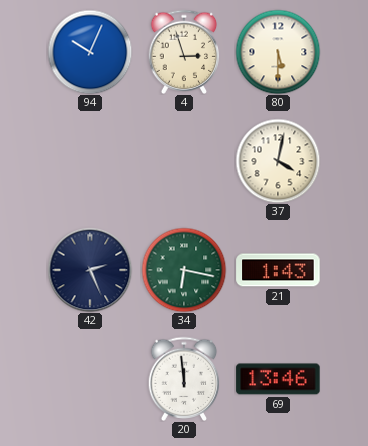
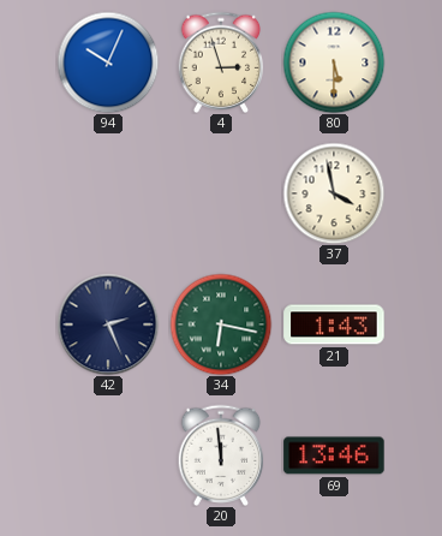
37: 4:02 -> 3:58 (334, 193)
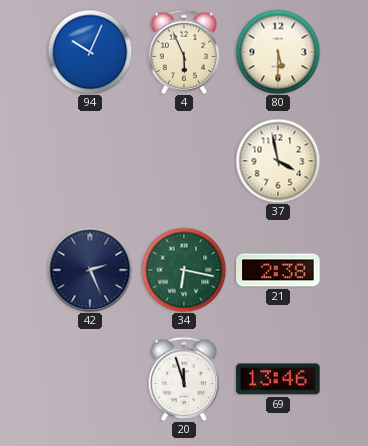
4: 2:57 -> 5:56 (184, 51)
21: 1:43 -> 2:38 (278, 270)
20: 11:59 -> 11:57 (184, 378)
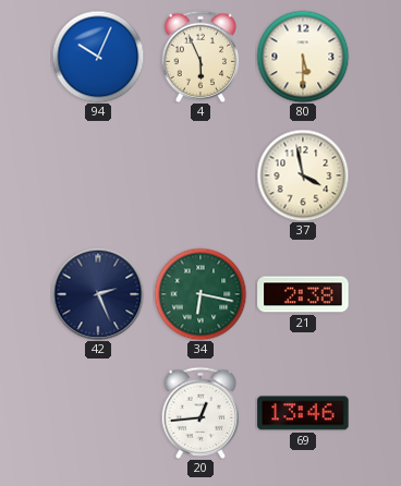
20: 11:57 -> 12:44 (200, 412)
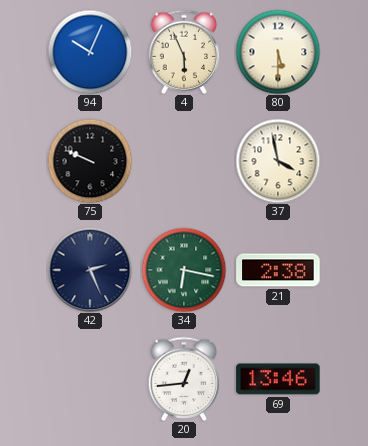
75: none -> 9:49 (90, 161)
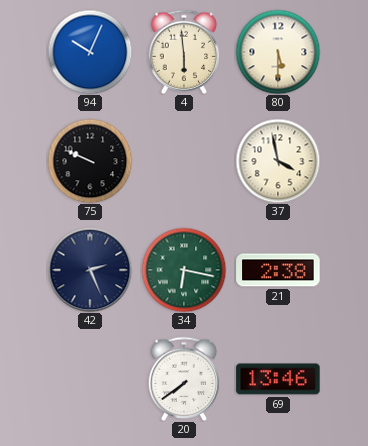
4: 5:56 -> 5:59 (184, 51)
20: 12:44 -> 7:39 (184, 378)
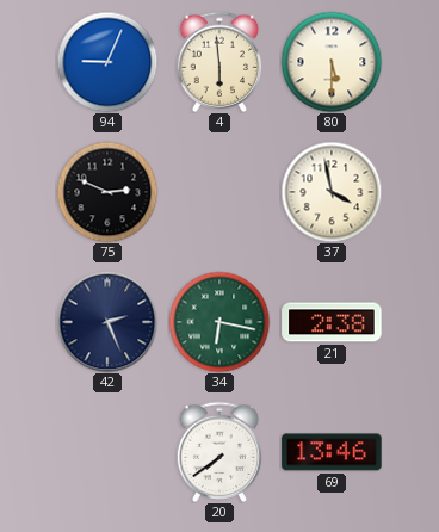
94: 10:04 -> 9:04 (107, 62)
75: 9:49 -> 2:49 (107, 192)
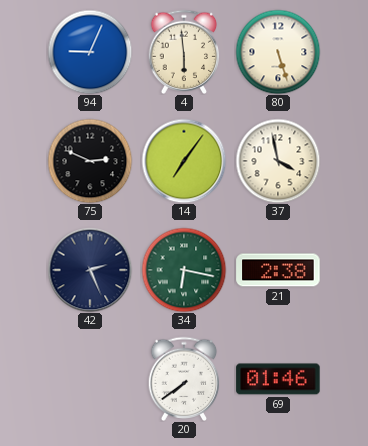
80: 5:30 -> 5:27 (278, 52)
14: none -> 7:06 (184, 161)
69: 13:46 -> 01:46 (278, 379)
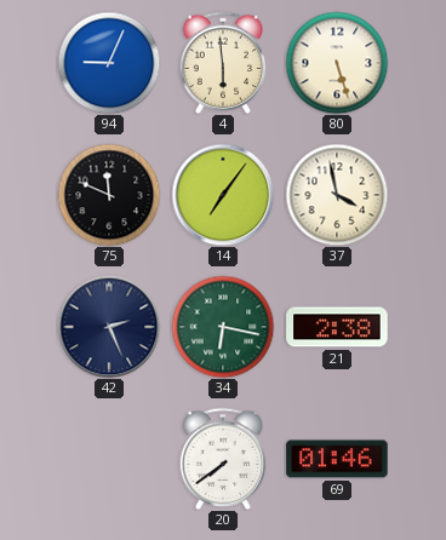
75: 2:49 -> 11:49 (109, 195)
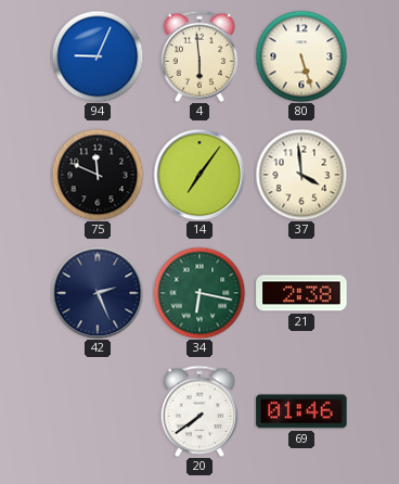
37: 3:58 -> 3:59 (301, 175)
